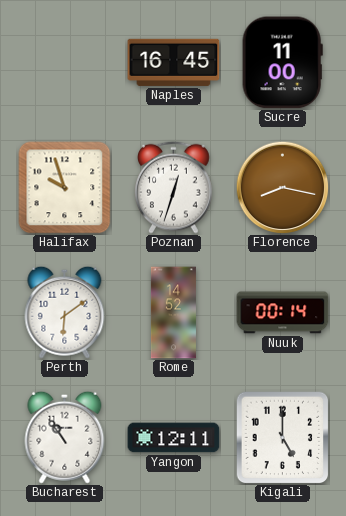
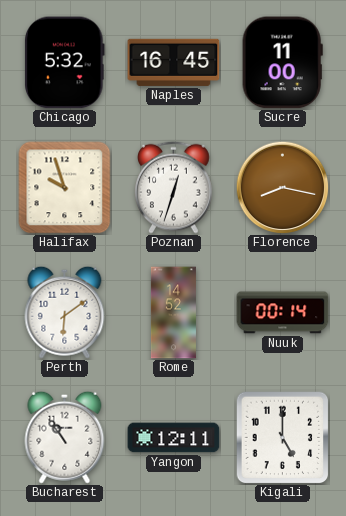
Chicago: none -> 5:32 (65, 63)
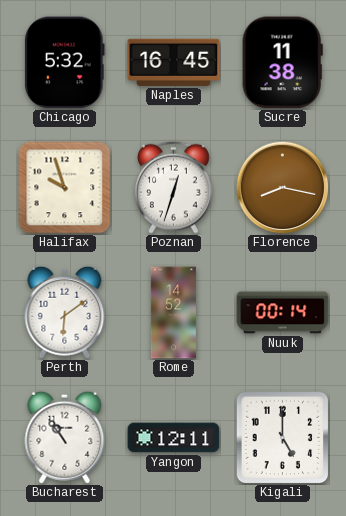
Sucre: 11:00 -> 11:38 (282, 63)
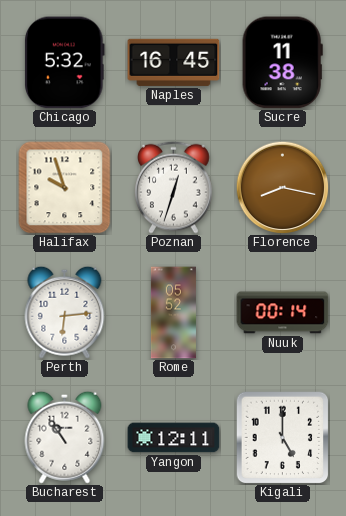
Perth: 6:09 -> 6:14 (65, 312)
Rome: 14:52 -> 05:52 (173, 313)
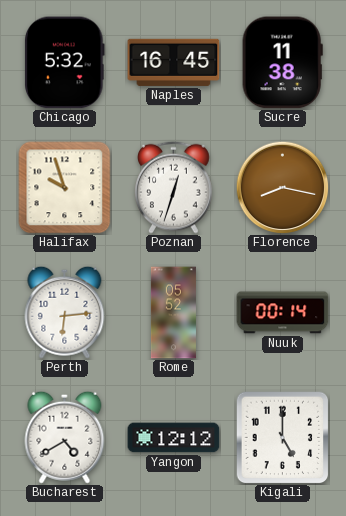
Bucharest: 10:54 -> 4:40 (65, 437)
Yangon: 12:11 -> 12:12 (174, 438)
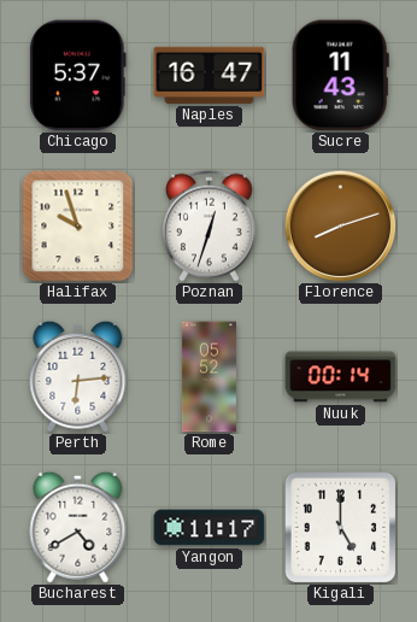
Chicago: 5:32 -> 5:37 (78, 76)
Naples: 16:45 -> 16:47 (210, 75)
Sucre: 11:38 -> 11:43 (340, 76)
Florence: 8:17 -> 8:12 (340, 225)
Yangon: 12:12 -> 11:17 (210, 528)
